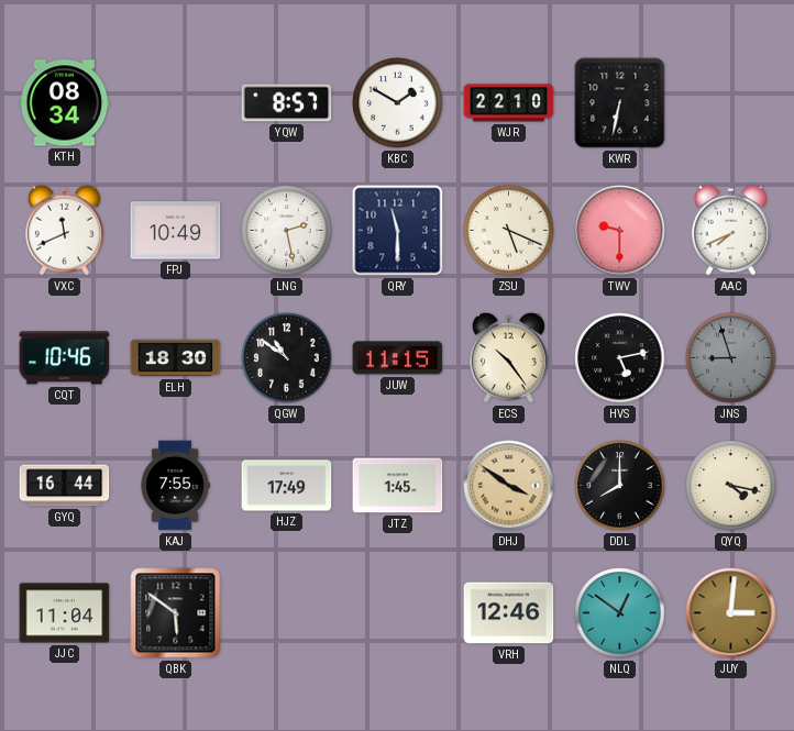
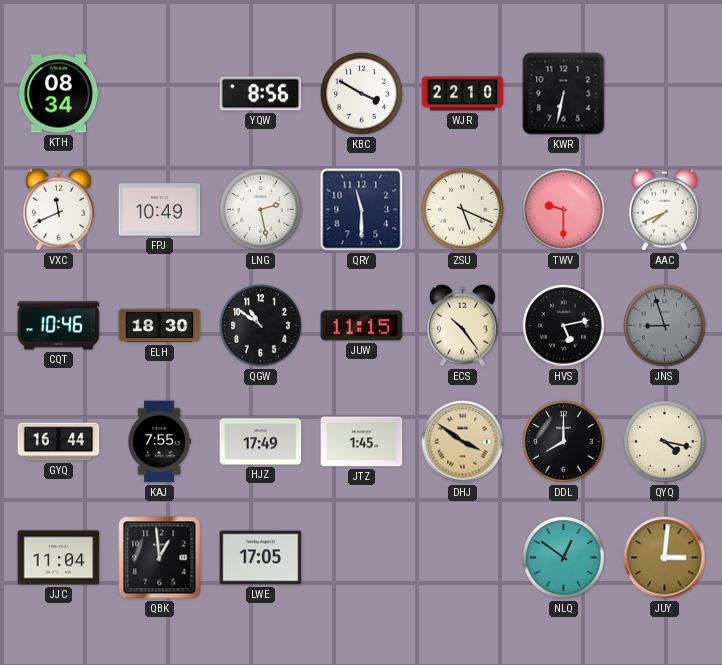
YQW: 8:57 -> 8:56 (261, 94)
KBC: 1:50 -> 3:50 (362, 94)
QBK: 5:51 -> 12:59 (160, 558)
LWE: none -> 17:05 (261, 558)
VRH: 12:46 -> none (509, 613)
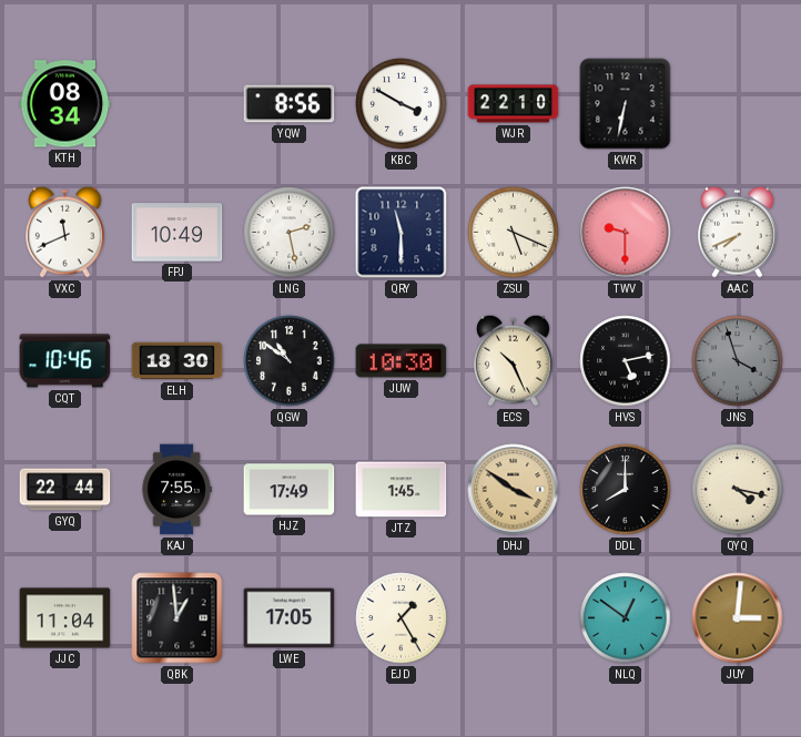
JUW: 11:15 -> 10:30 (402, 361)
ECS: 10:24 -> 10:26 (514, 360)
JNS: 8:57 -> 3:57 (738, 361)
GYQ: 16:44 -> 22:44 (65, 490)
EJD: none -> 1:25 (402, 618)
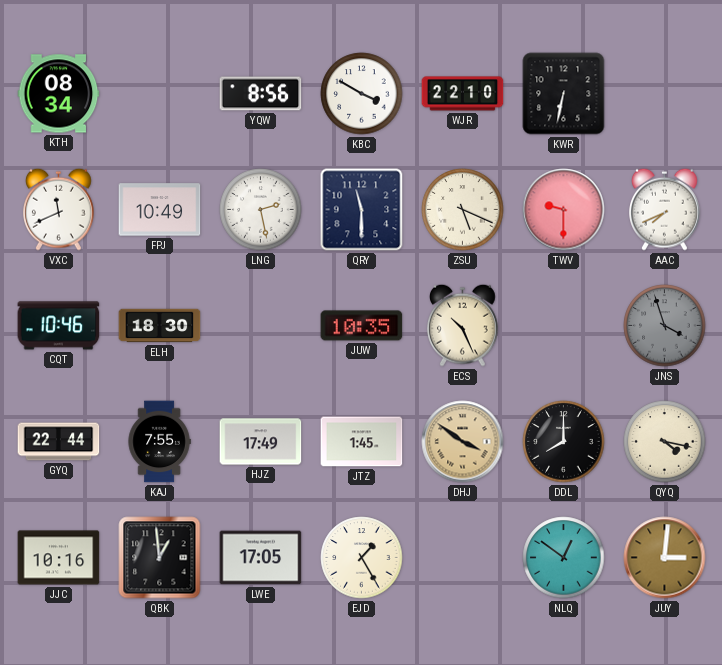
QGW: 10:51 -> none (290, 361)
JUW: 10:30 -> 10:35 (362, 326)
HVS: 5:13 -> none (626, 361)
JJC: 11:04 -> 10:16 (59, 558)
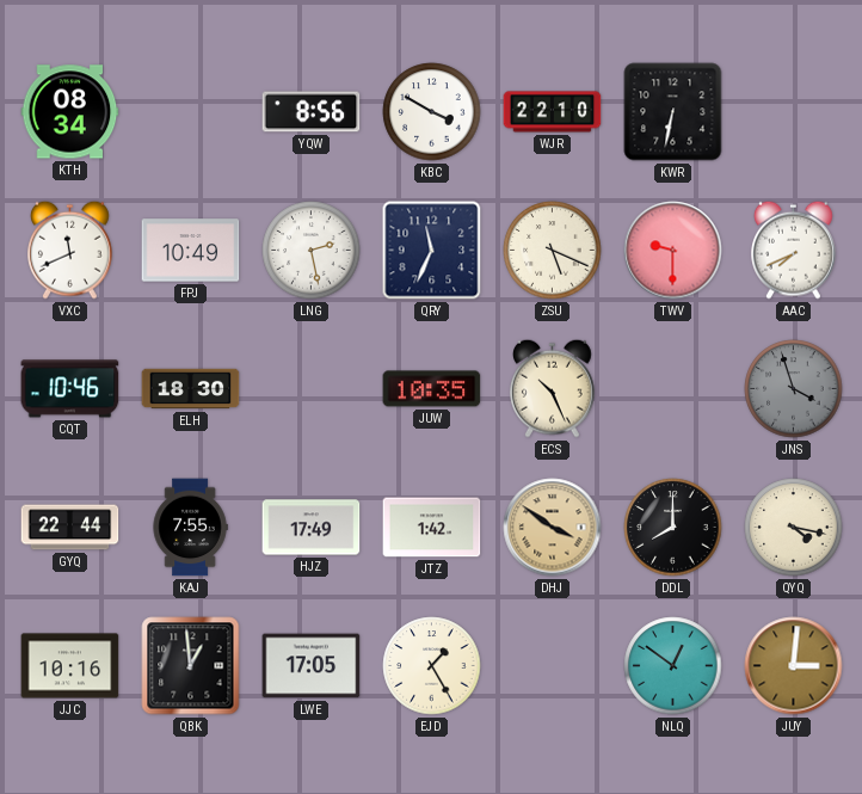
QRY: 11:30 -> 11:34 (432, 251)
JTZ: 1:45 -> 1:42 (432, 528)
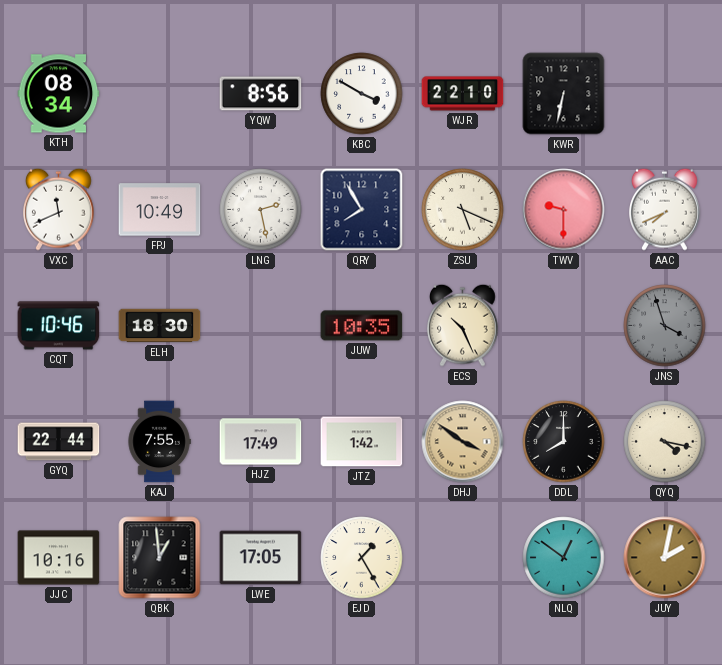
QRY: 11:34 -> 7:55 (362, 210)
JUY: 3:01 -> 2:02 (665, 558)
